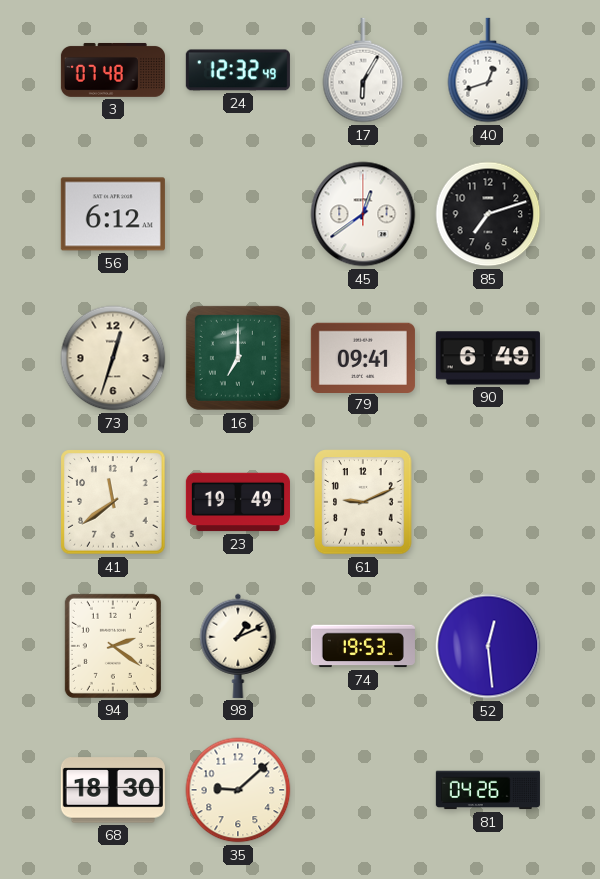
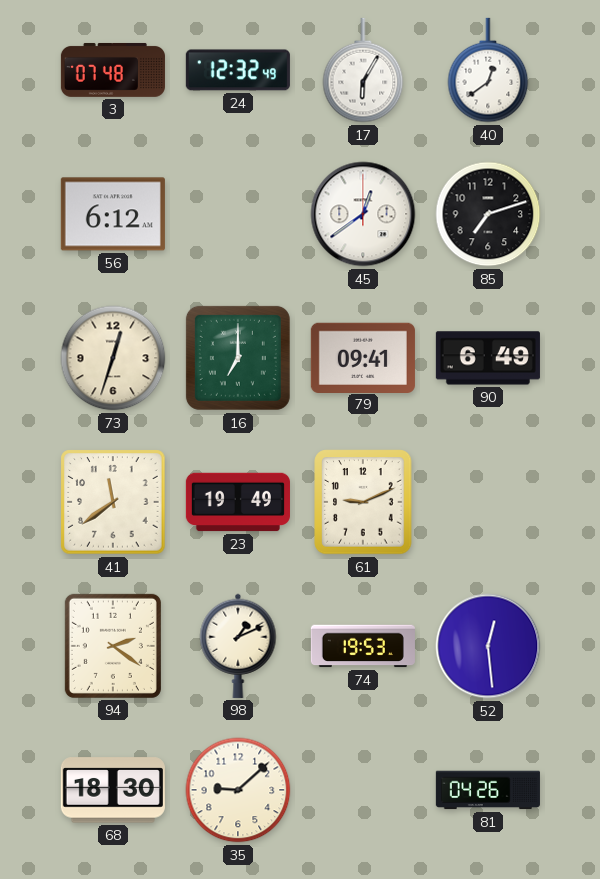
40: 12:42 -> 12:39 (488, 70)
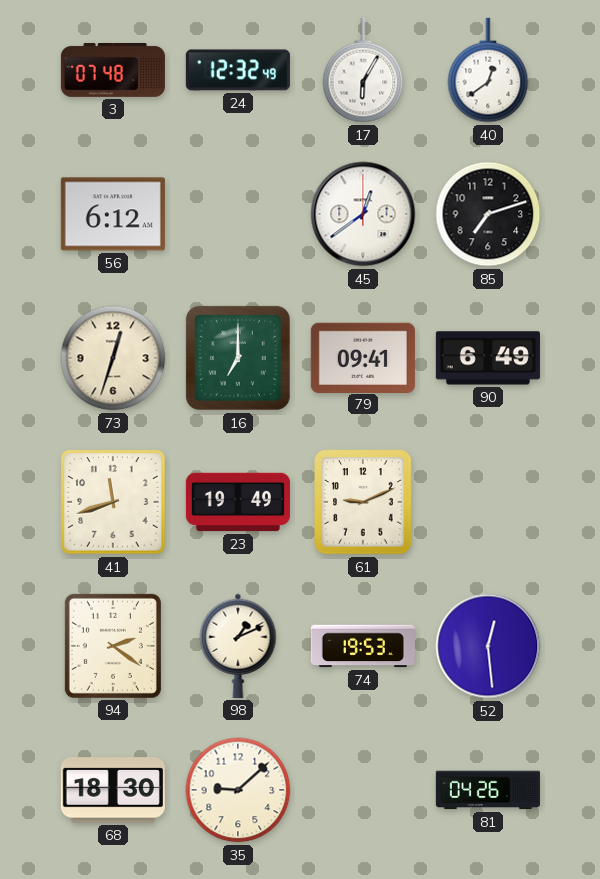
41: 11:39 -> 11:42 (113, 502)
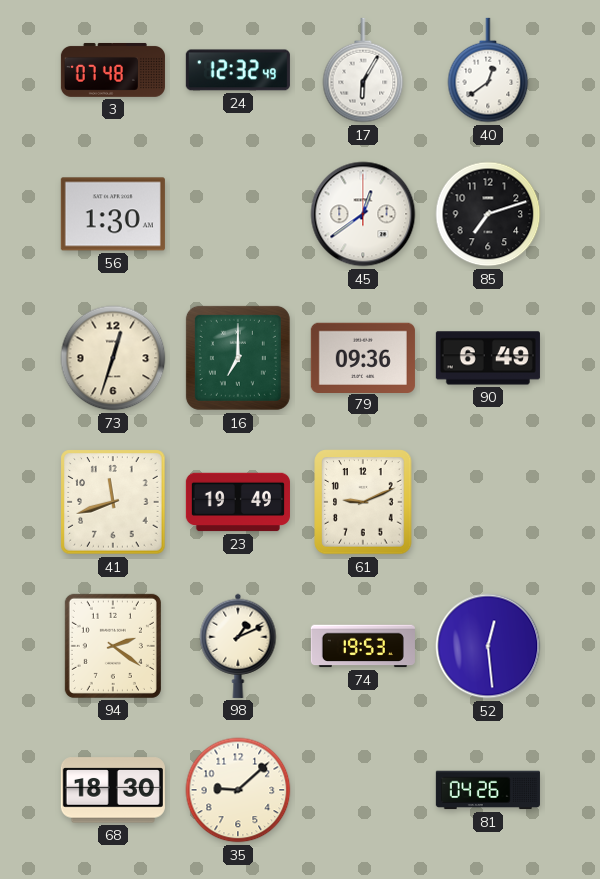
56: 6:12 -> 1:30 (113, 214)
79: 09:41 -> 09:36 (363, 357)
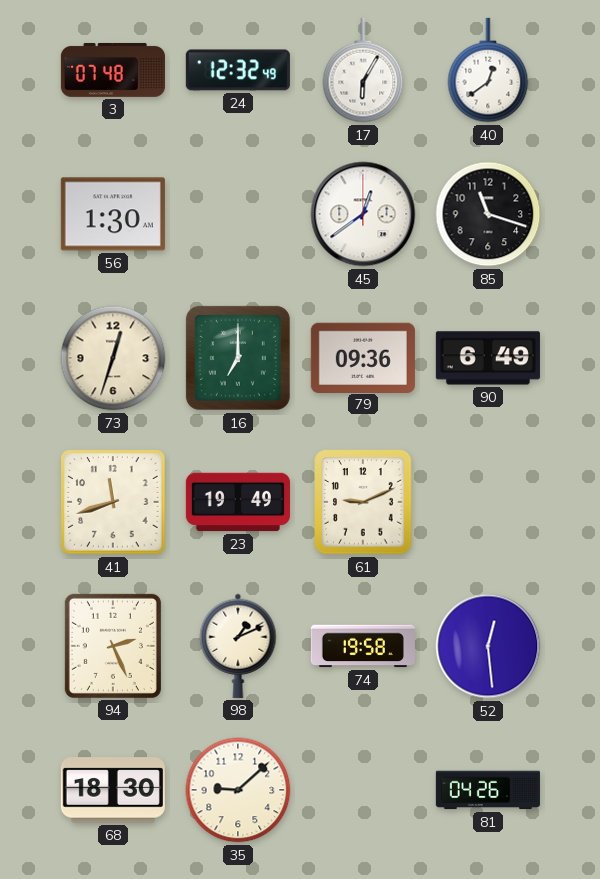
85: 7:12 -> 11:18 (488, 214)
94: 2:21 -> 2:26 (113, 646)
74: 19:53 -> 19:58 (363, 646)
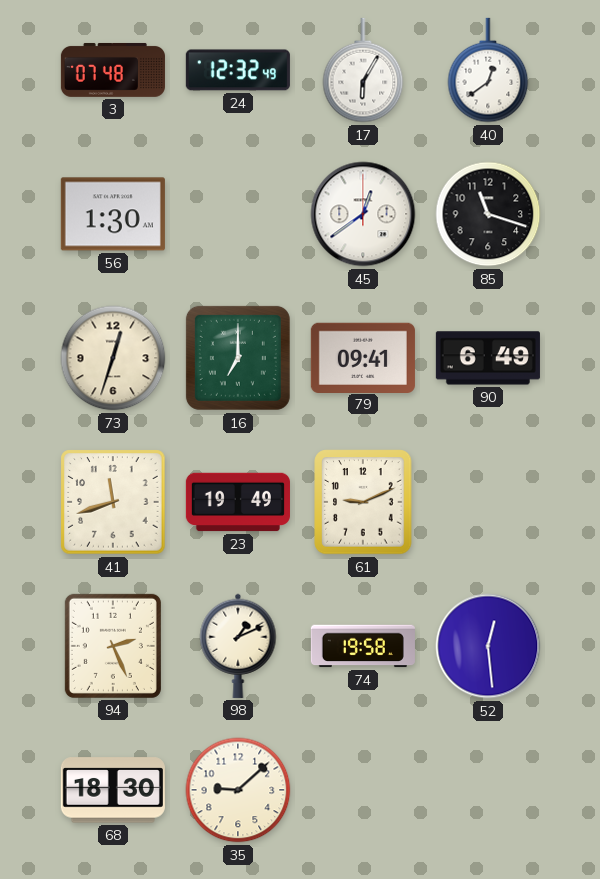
79: 09:36 -> 09:41 (363, 357)
81: 04:26 -> none (488, 790)
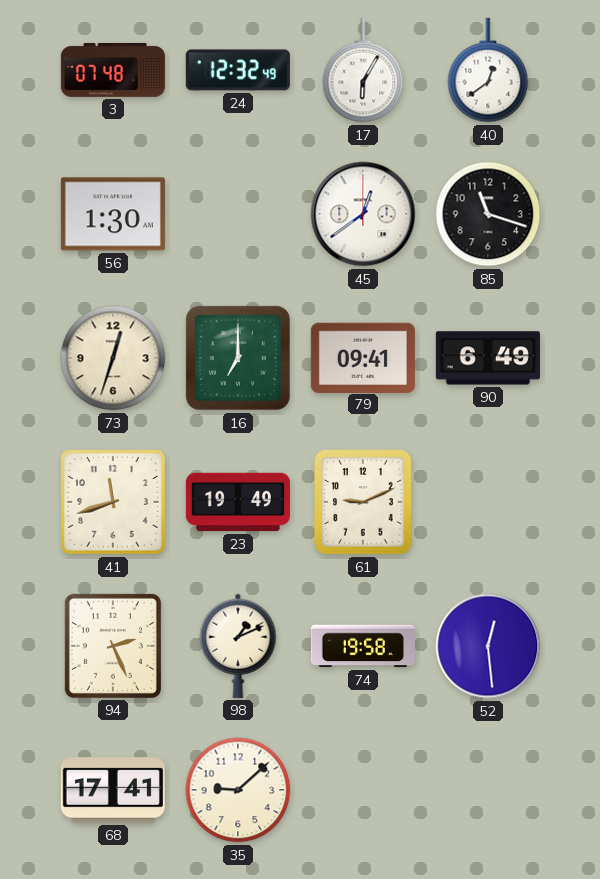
68: 18:30 -> 17:41 (113, 790)
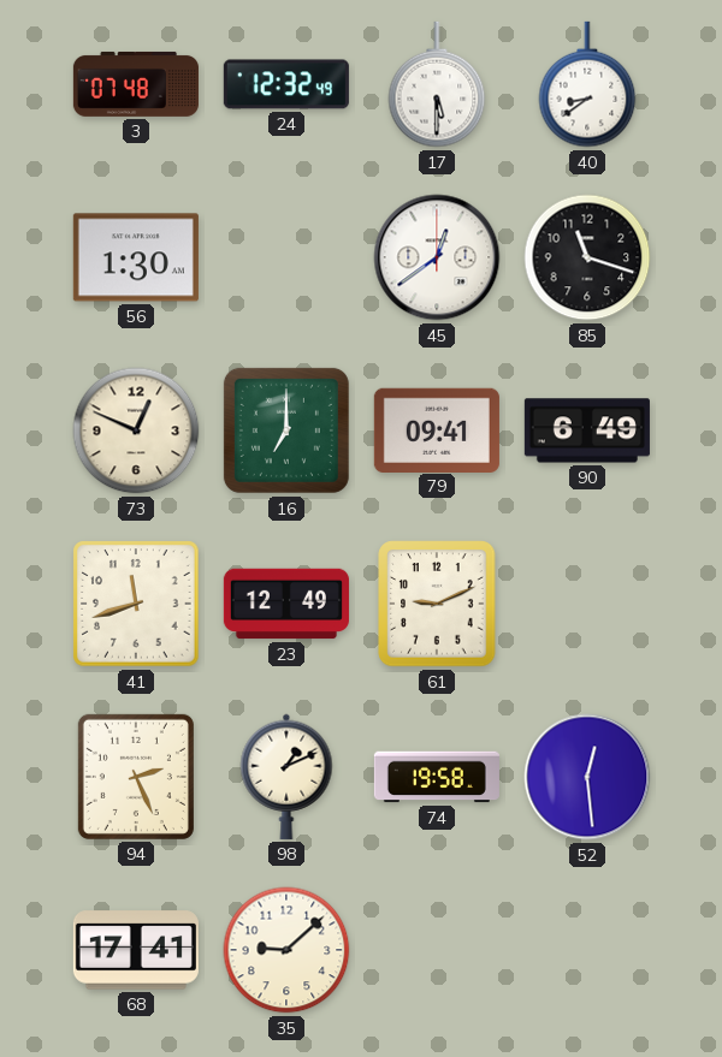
17: 6:05 -> 5:30 (437, 84)
40: 12:39 -> 8:39 (587, 84)
73: 12:33 -> 12:49 (136, 430)
23: 19:49 -> 12:49 (286, 604)
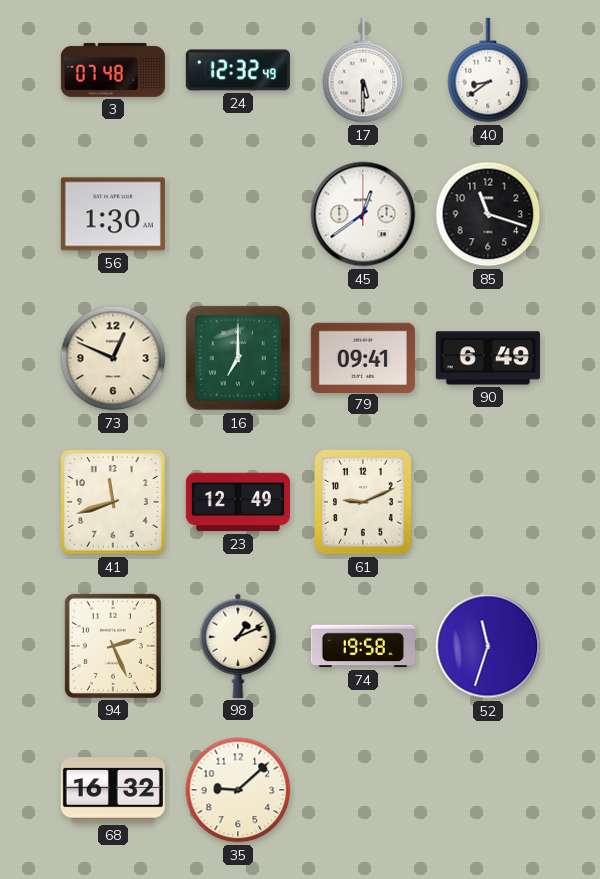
52: 12:29 -> 11:33 (488, 646)
68: 17:41 -> 16:32 (113, 790)
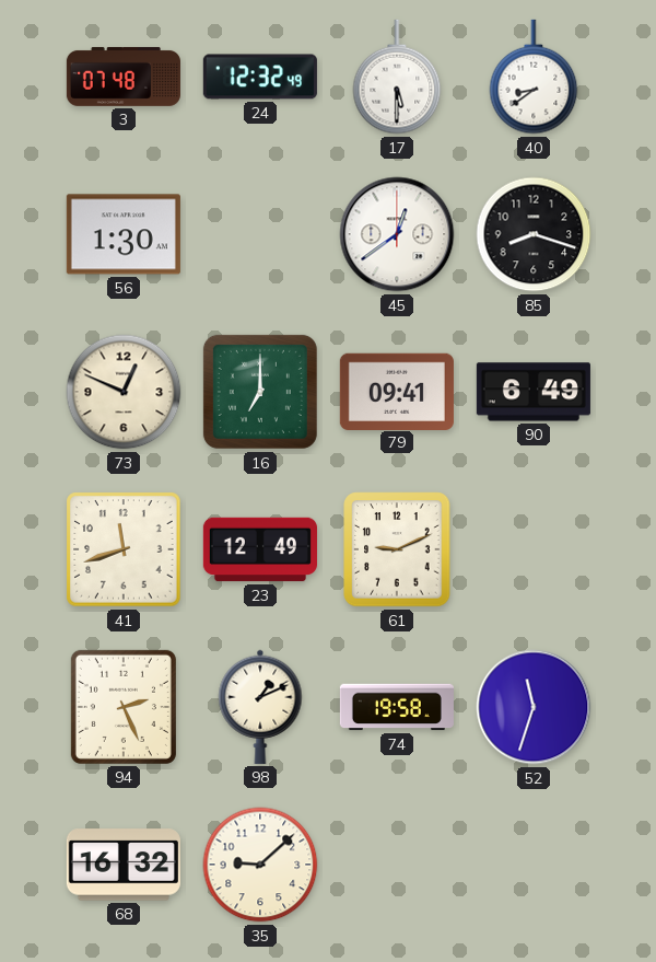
85: 11:18 -> 8:18 (534, 234)
